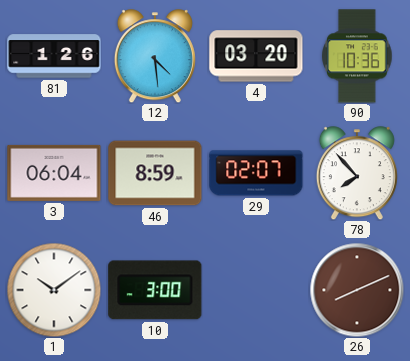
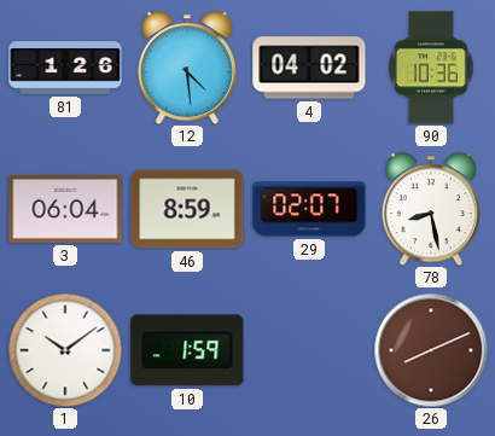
4: 03:20 -> 04:02 (309, 68)
78: 7:53 -> 8:28 (431, 209)
10: 3:00 -> 1:59 (187, 350)
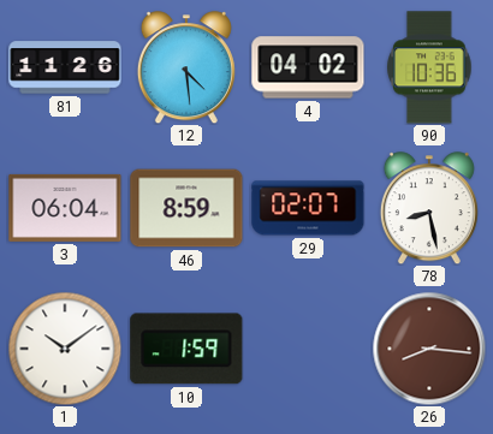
81: 1:26 -> 11:26 (65, 67)
26: 8:11 -> 8:16 (429, 349)
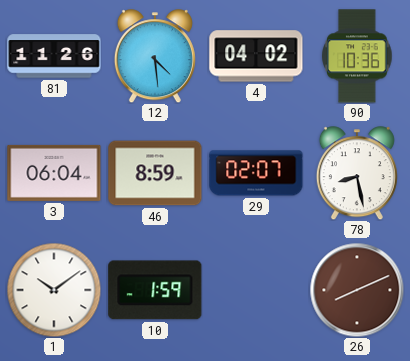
26: 8:16 -> 8:11 (357, 290)
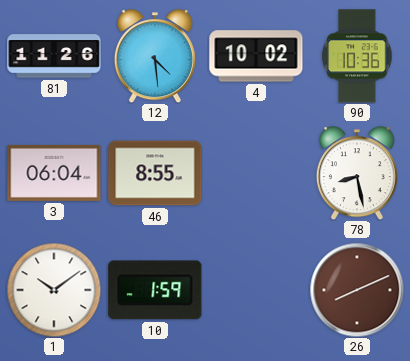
4: 04:02 -> 10:02 (256, 56)
46: 8:59 -> 8:55 (155, 173)
29: 02:07 -> none (256, 173)
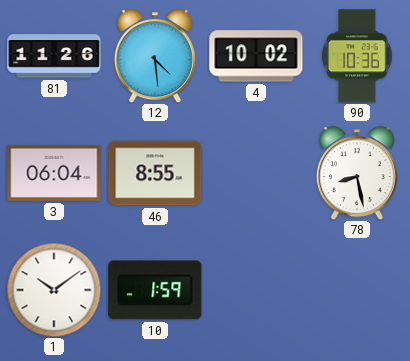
26: 8:11 -> none (357, 290)
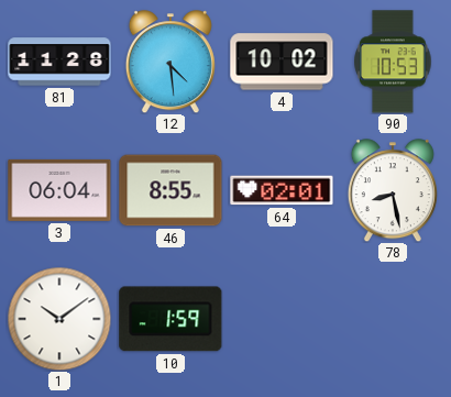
81: 11:26 -> 11:28 (59, 62)
90: 10:36 -> 10:53 (393, 62)
64: none -> 02:01 (282, 190)
